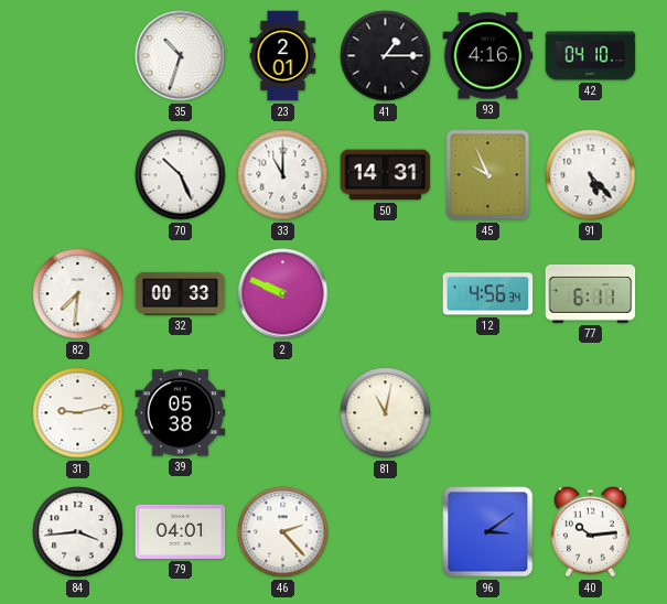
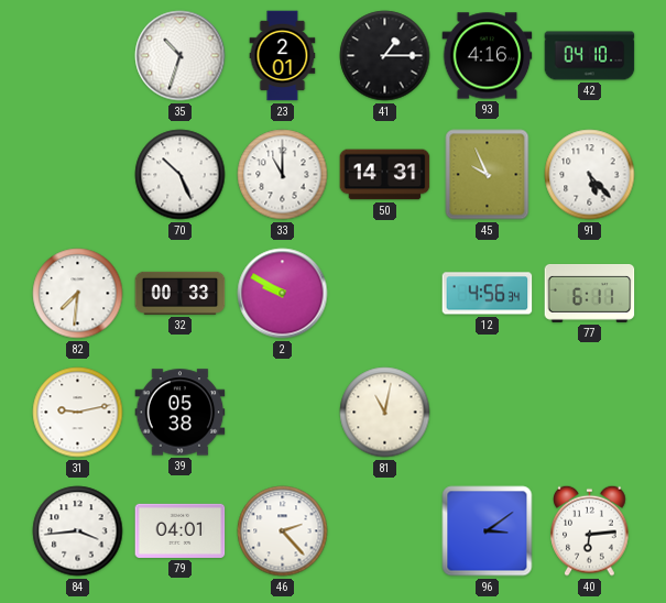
2: 9:49 -> 9:50 (283, 294)
40: 10:14 -> 6:14 (590, 530)
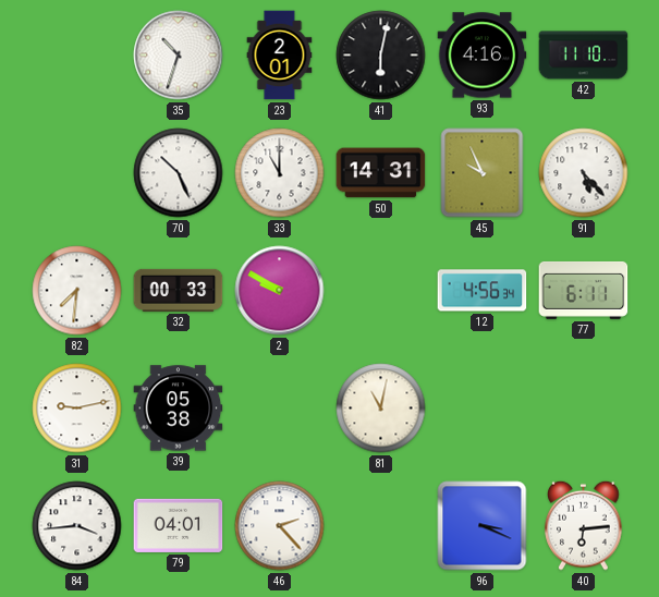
41: 1:15 -> 6:02 (381, 56)
42: 04:10 -> 11:10 (584, 56)
96: 3:09 -> 3:19 (483, 526)
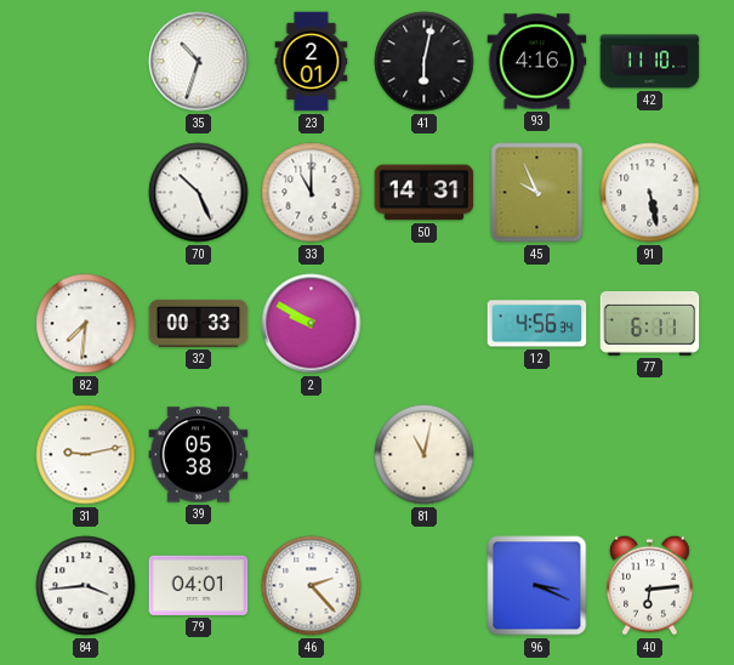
91: 5:23 -> 5:28 (650, 193)
